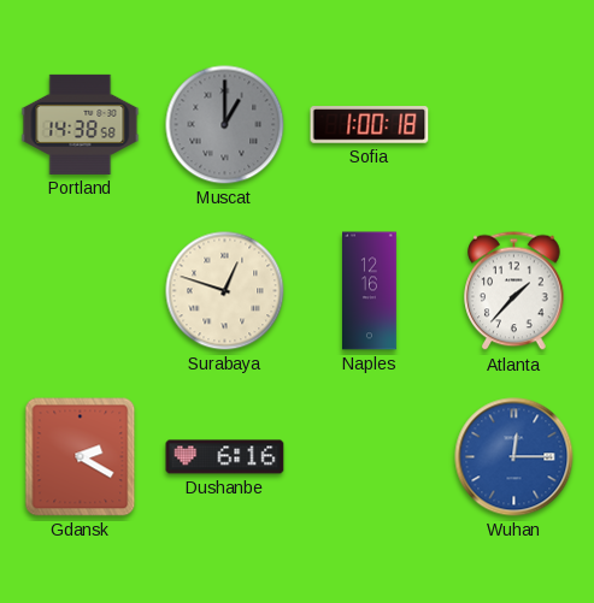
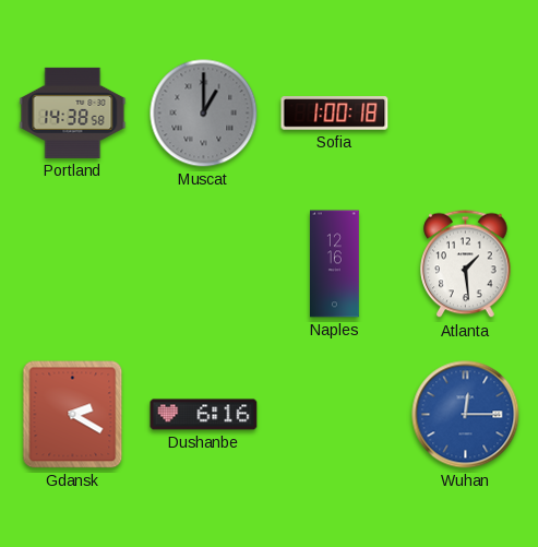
Surabaya: 12:48 -> none (225, 291)
Atlanta: 1:37 -> 1:29 (466, 264)
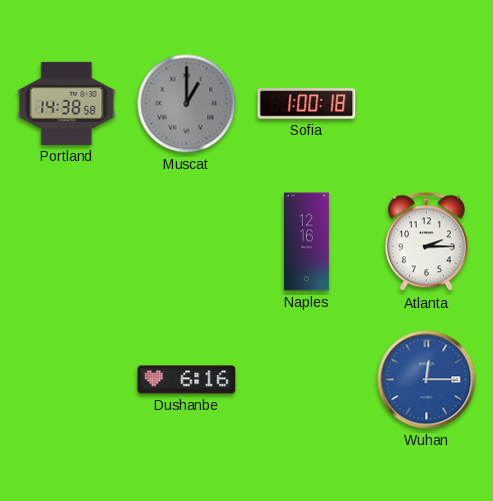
Atlanta: 1:29 -> 2:15 (427, 242)
Gdansk: 2:20 -> none (73, 415)
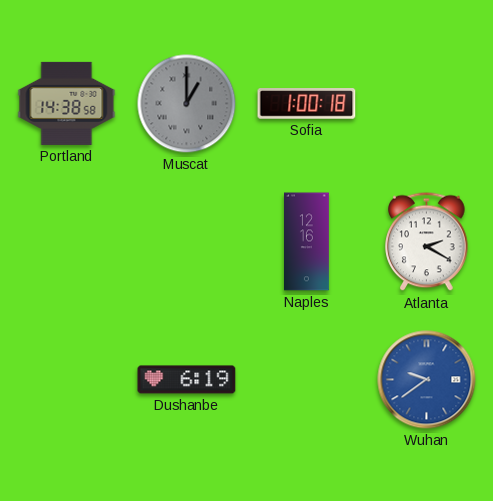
Atlanta: 2:15 -> 2:20 (427, 242)
Dushanbe: 6:16 -> 6:19 (187, 380)
Wuhan: 12:15 -> 9:39 (427, 380)
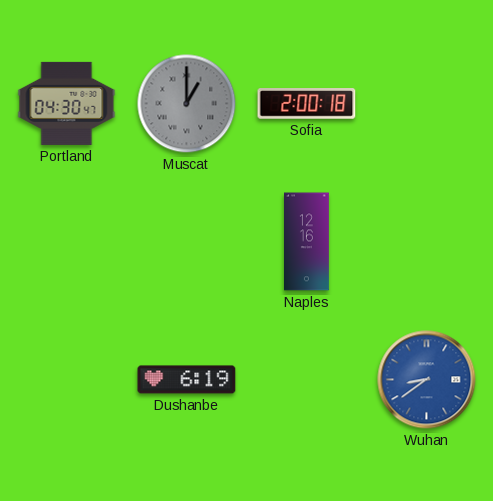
Portland: 14:38 -> 04:30 (67, 103)
Sofia: 1:00 -> 2:00 (307, 104)
Atlanta: 2:20 -> none (427, 242)
Wuhan: 9:39 -> 8:39 (427, 380)
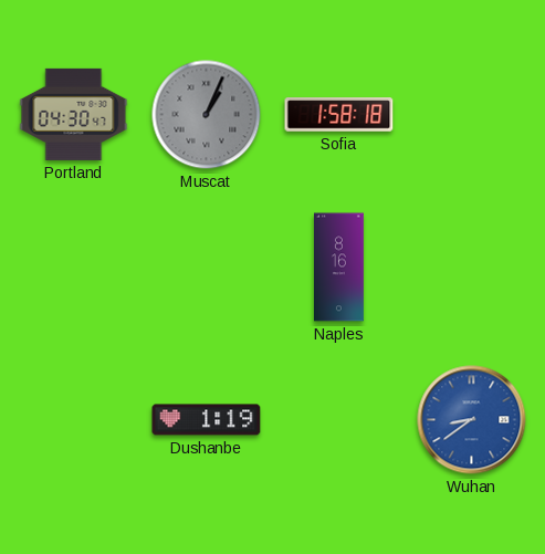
Muscat: 1:00 -> 1:04 (207, 115)
Sofia: 2:00 -> 1:58 (339, 115)
Naples: 12:16 -> 8:16 (339, 268)
Dushanbe: 6:19 -> 1:19 (207, 420)
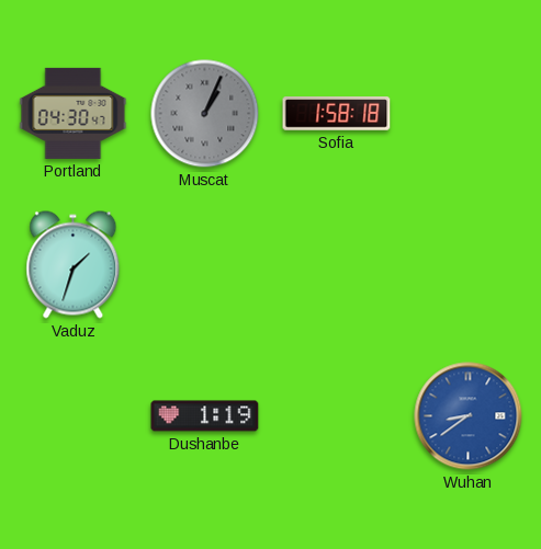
Vaduz: none -> 1:33 (74, 265)
Naples: 8:16 -> none (339, 268)
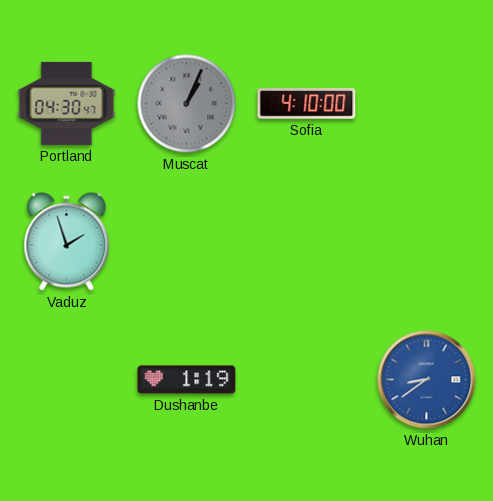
Sofia: 1:58 -> 4:10 (307, 104)
Vaduz: 1:33 -> 1:57 (67, 242)
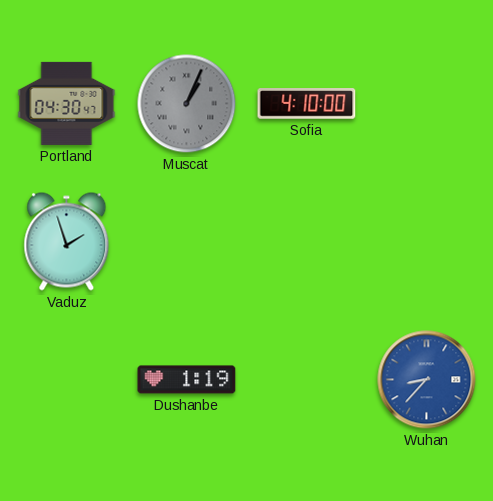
Wuhan: 8:39 -> 8:37 (427, 380)
